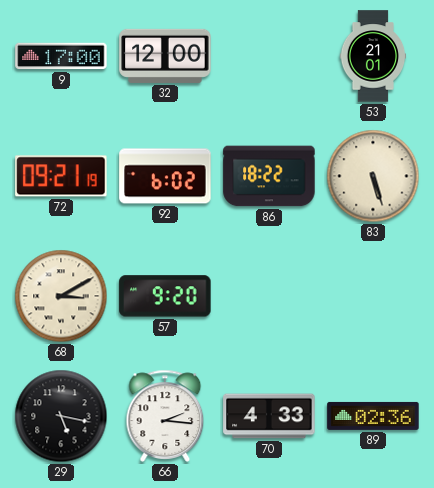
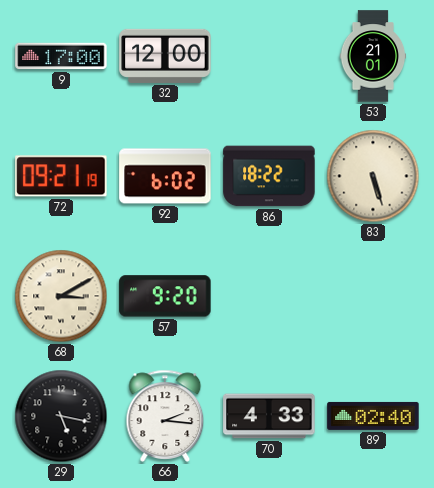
89: 02:36 -> 02:40 (373, 416)
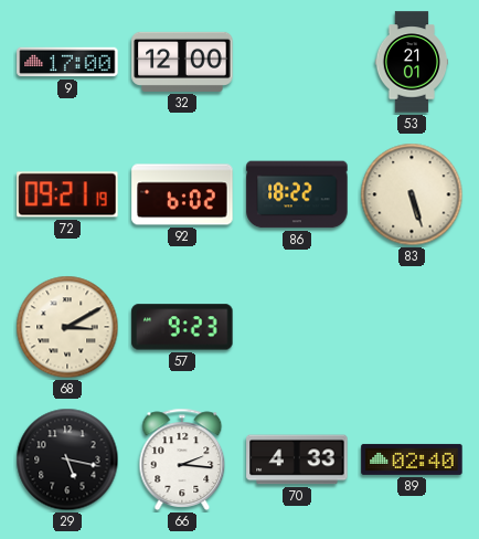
57: 9:20 -> 9:23 (182, 327)
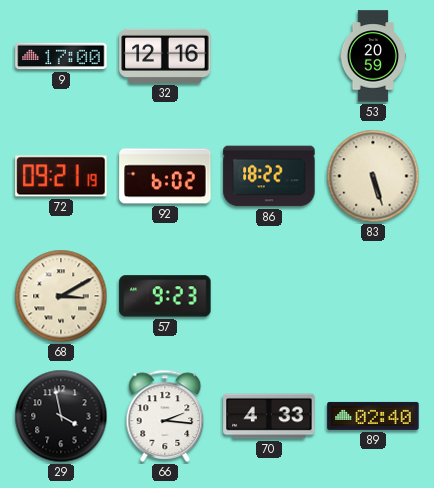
32: 12:00 -> 12:16 (165, 56)
53: 21:01 -> 20:59 (373, 56)
29: 5:17 -> 3:58 (61, 416)
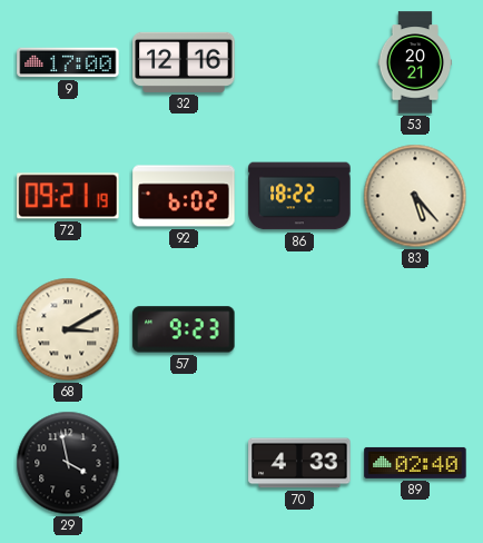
53: 20:59 -> 20:21 (415, 62)
83: 5:27 -> 5:23 (415, 196)
66: 2:16 -> none (165, 416)
